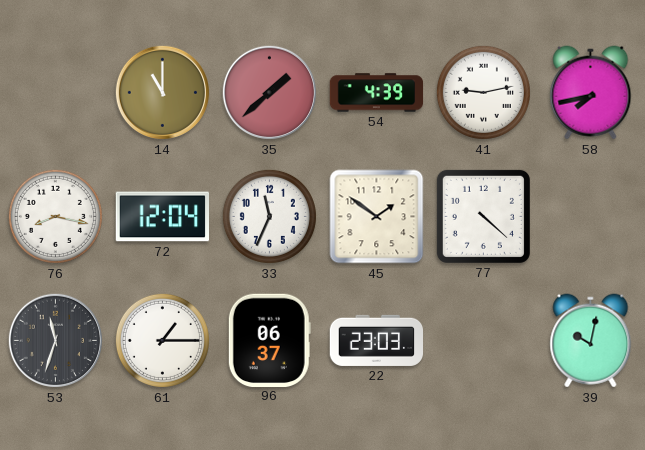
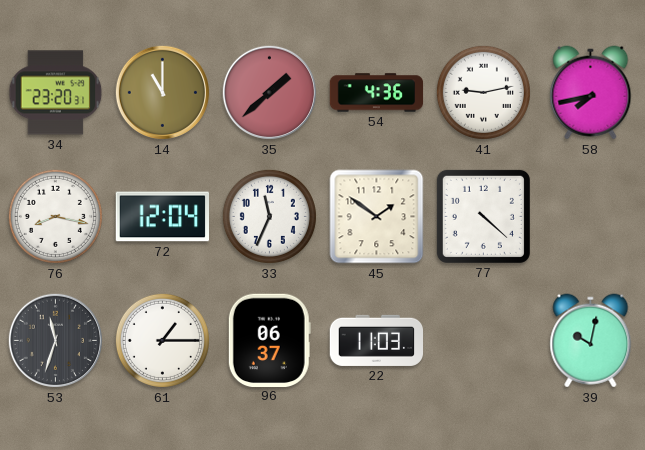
34: none -> 23:20 (56, 93)
54: 4:39 -> 4:36 (377, 93)
22: 23:03 -> 11:03 (377, 340)
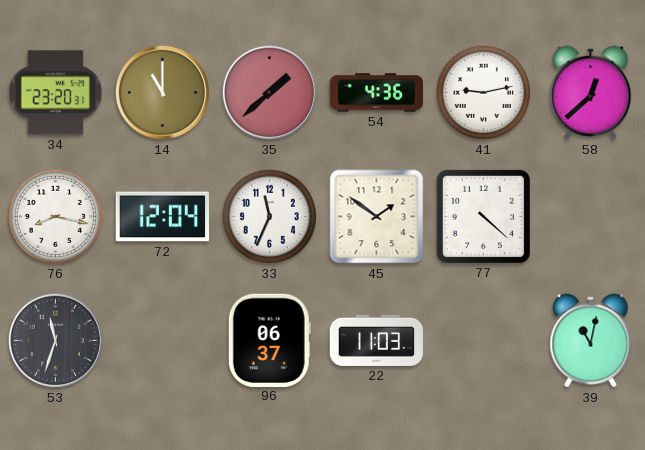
58: 7:43 -> 12:38 (591, 93)
61: 1:15 -> none (162, 340)
39: 10:02 -> 11:02 (591, 341)
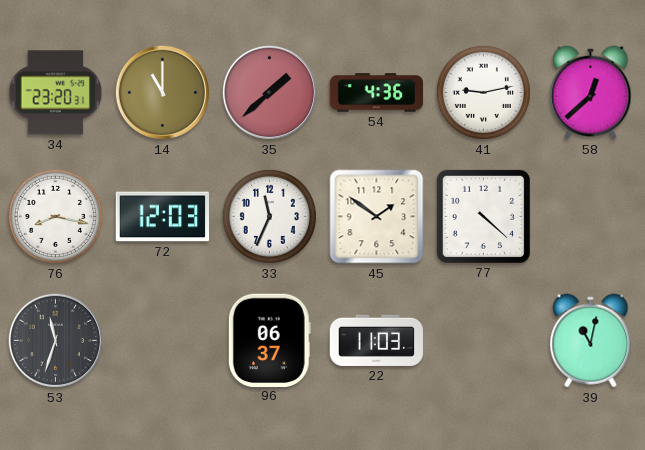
72: 12:04 -> 12:03 (163, 217)
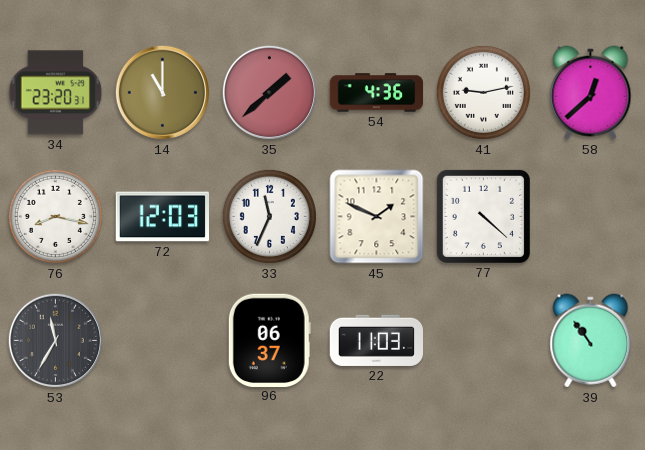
45: 1:51 -> 1:49 (377, 217)
53: 11:33 -> 11:35 (55, 340)
39: 11:02 -> 10:54 (591, 341)
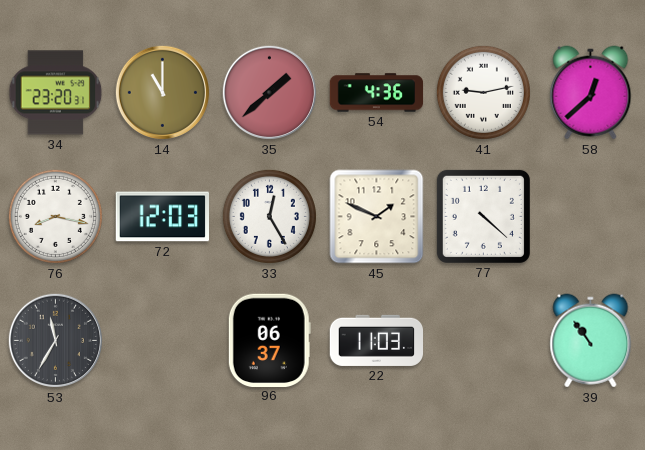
33: 11:34 -> 12:25 (269, 216)
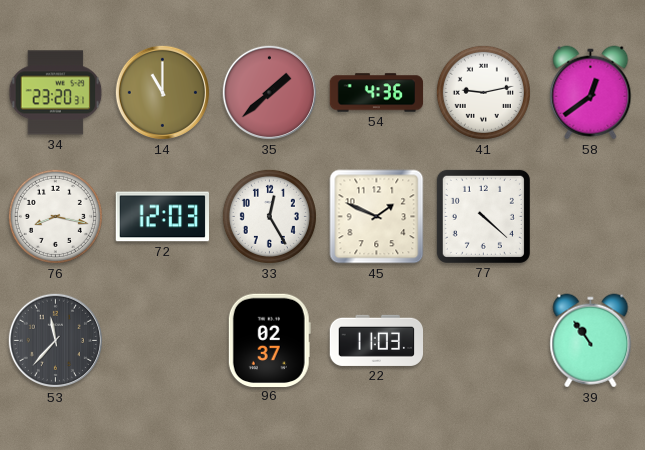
58: 12:38 -> 12:39 (591, 93)
53: 11:35 -> 11:37 (55, 340)
96: 06:37 -> 02:37 (269, 340)
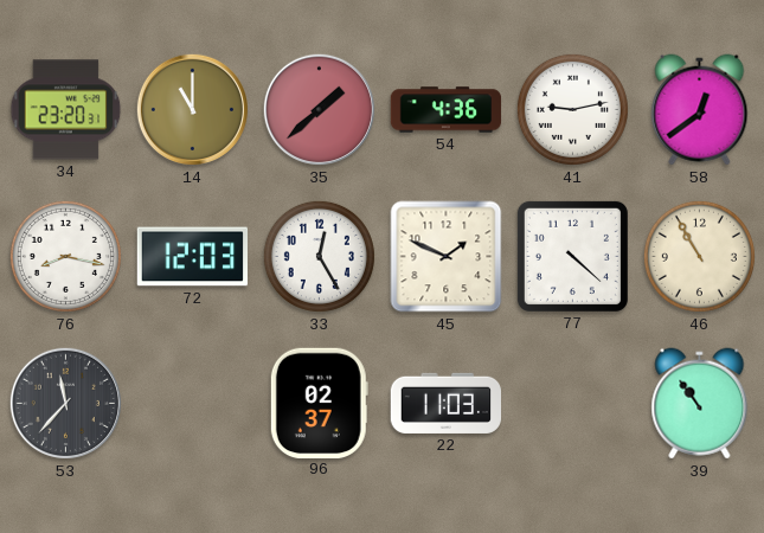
46: none -> 10:55 (699, 256)
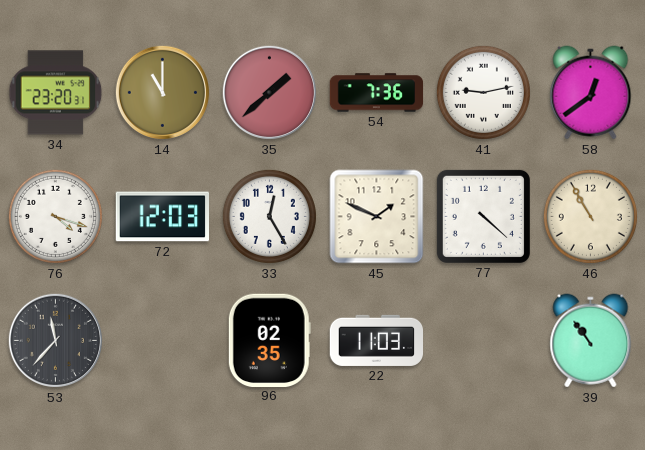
54: 4:36 -> 7:36 (377, 93)
76: 8:17 -> 4:18 (55, 216)
96: 02:37 -> 02:35 (269, 340)
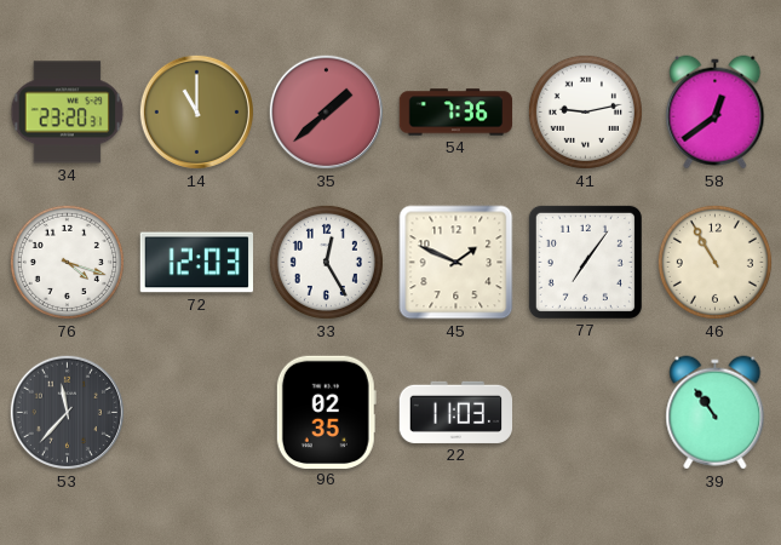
77: 4:22 -> 7:06 (585, 262)
